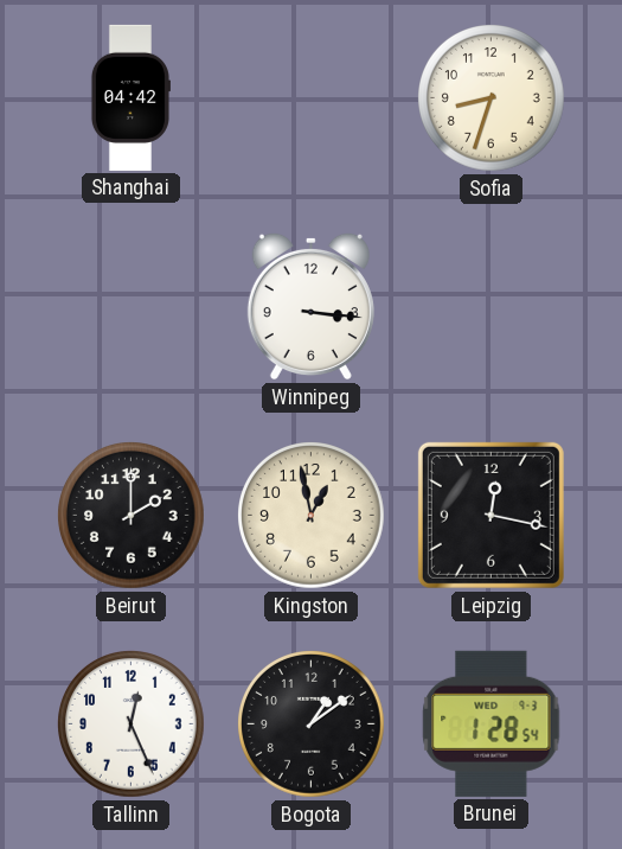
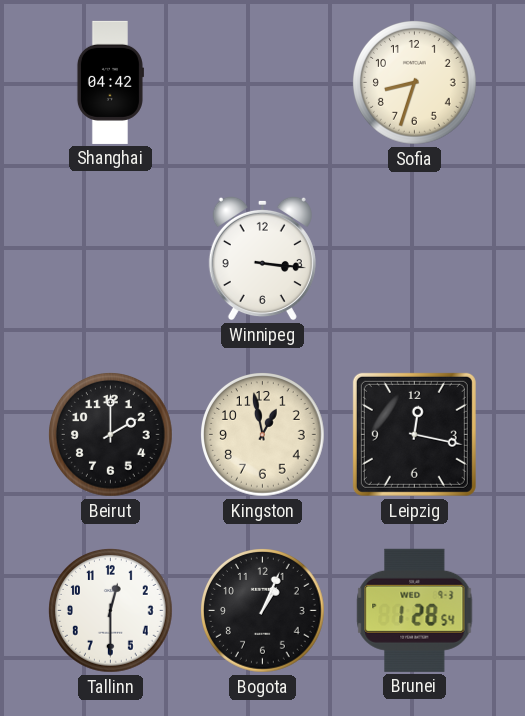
Tallinn: 12:26 -> 12:30 (111, 611)
Bogota: 1:09 -> 1:04 (263, 611)
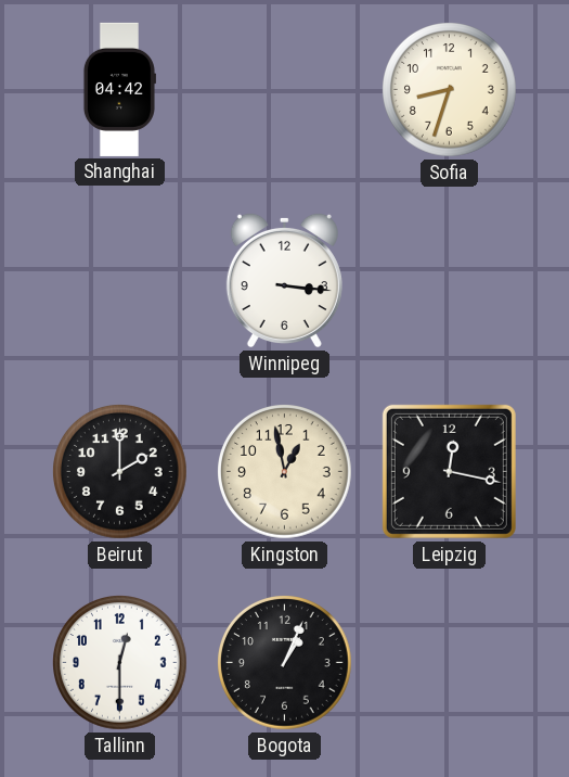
Brunei: 1:28 -> none (415, 610)
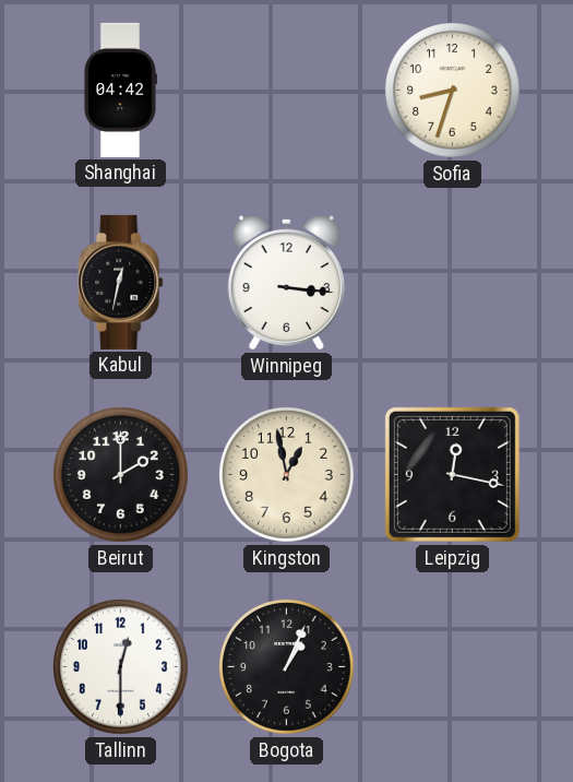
Kabul: none -> 12:32 (121, 282)
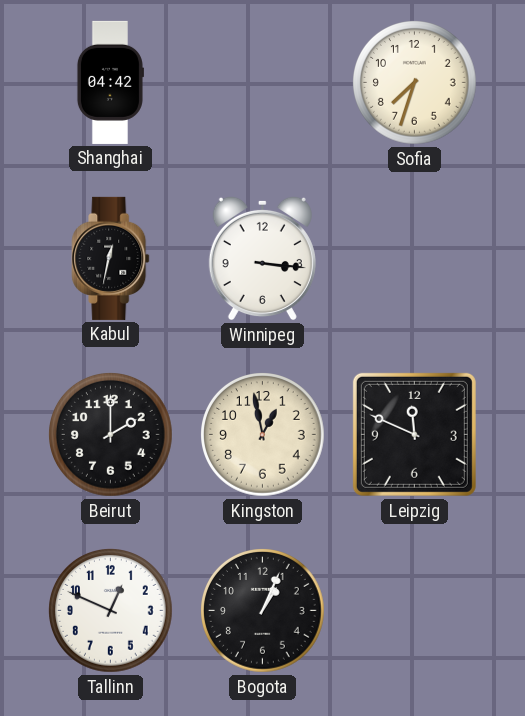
Sofia: 8:33 -> 7:33 (415, 83)
Leipzig: 12:17 -> 11:49 (414, 434)
Tallinn: 12:30 -> 12:49 (111, 611)
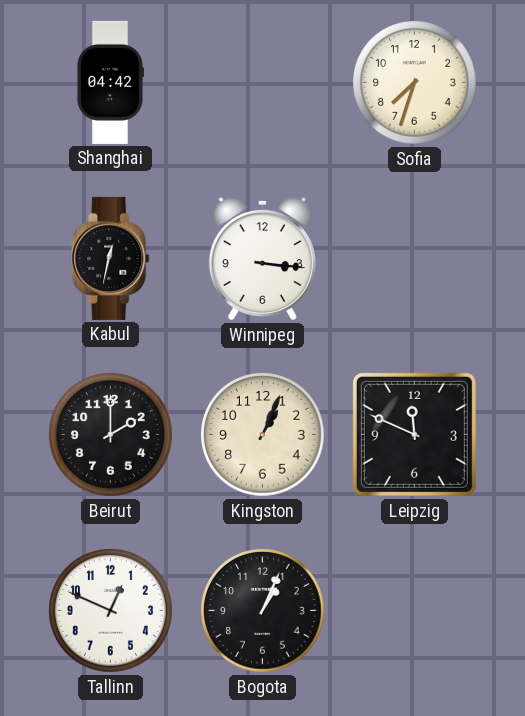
Kingston: 12:58 -> 1:04 (263, 435)
